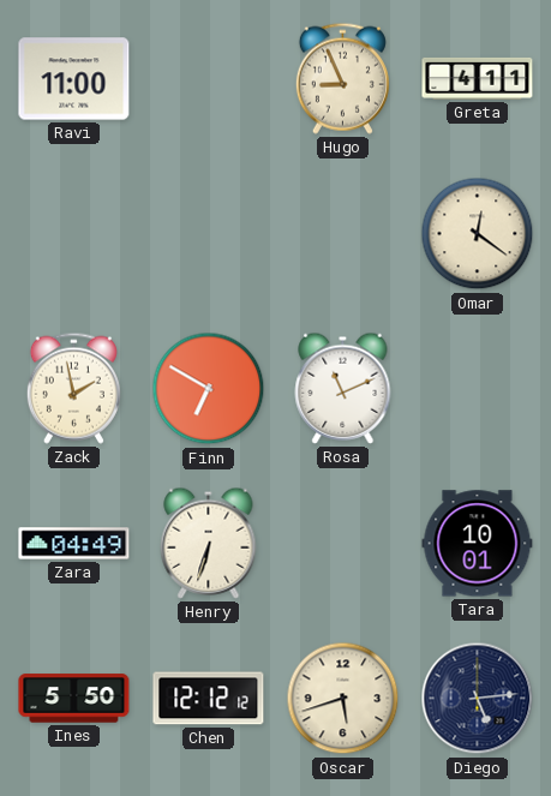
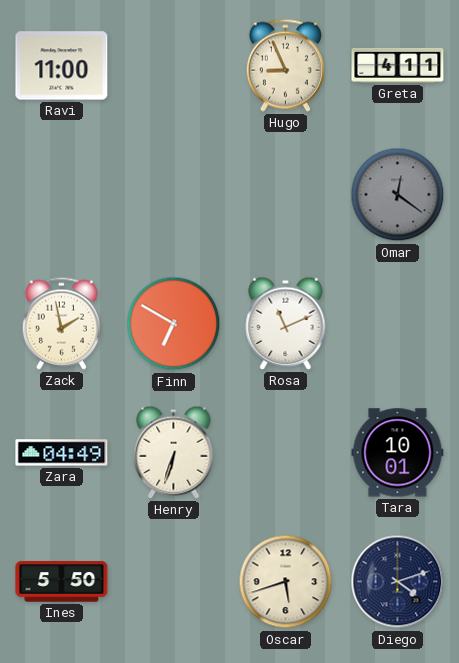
Omar dial: cream -> grey (398, 195)
Chen: 12:12 -> none (209, 699)
Diego: 5:14 -> 4:12 (398, 582)
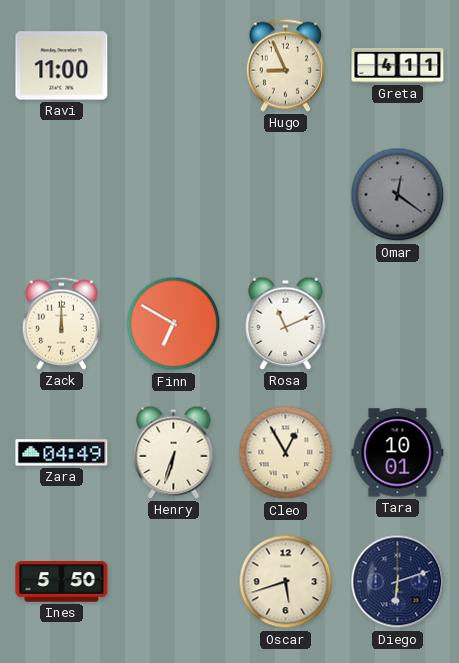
Zack: 1:58 -> 12:00 (61, 323)
Cleo: none -> 12:55 (286, 453)
Diego: 4:12 -> 6:12 (398, 582)
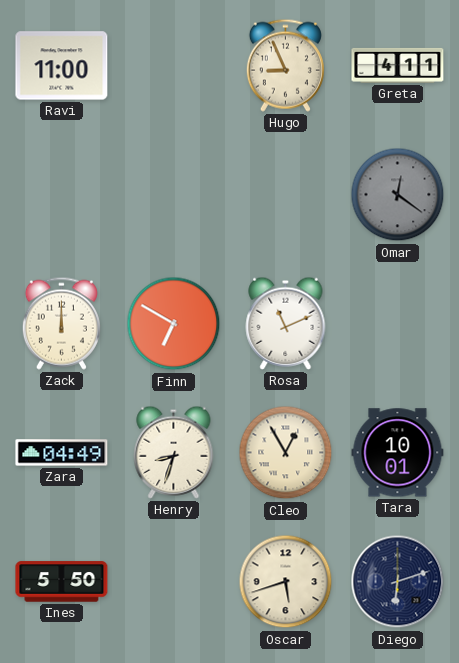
Henry: 6:33 -> 8:33 (174, 452)
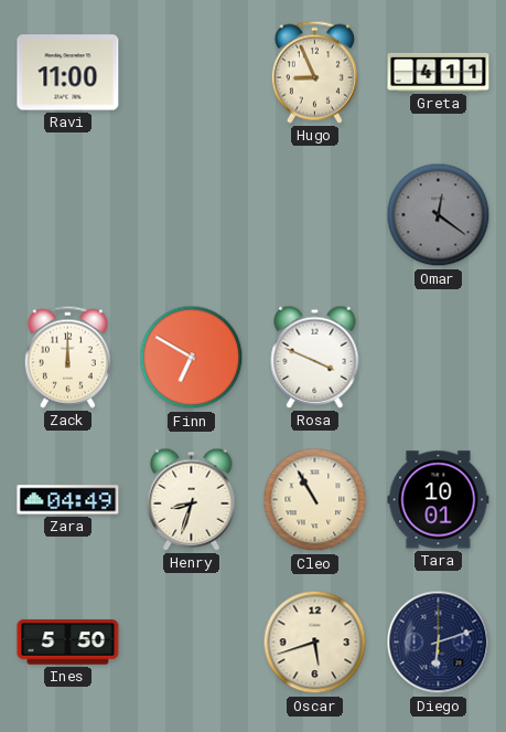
Rosa: 11:11 -> 3:49 (315, 357)
Cleo: 12:55 -> 10:55 (315, 500)
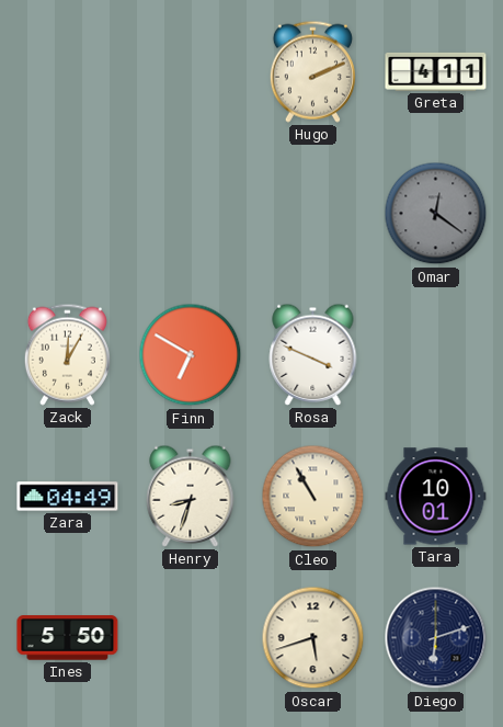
Ravi: 11:00 -> none (68, 73)
Hugo: 8:56 -> 2:11 (312, 71)
Zack: 12:00 -> 12:05 (67, 354)
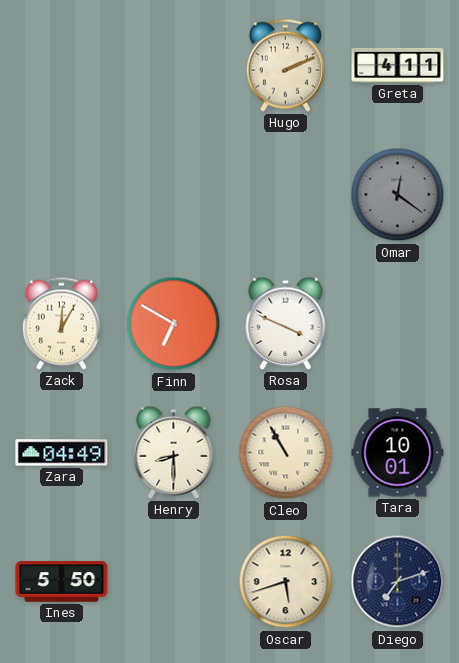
Henry: 8:33 -> 8:30 (174, 452)
Diego: 6:12 -> 7:12 (398, 582)
